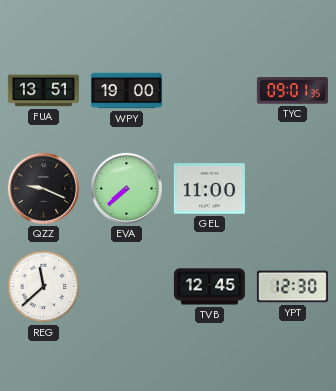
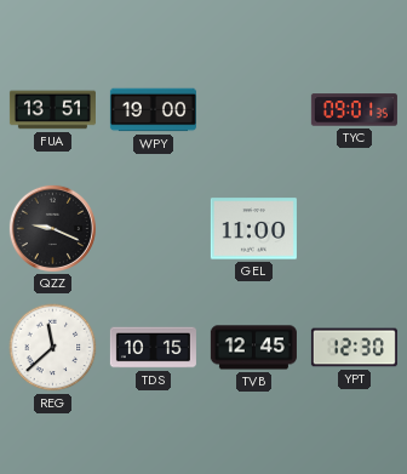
EVA: 7:38 -> none (126, 188)
TDS: none -> 10:15 (153, 348)
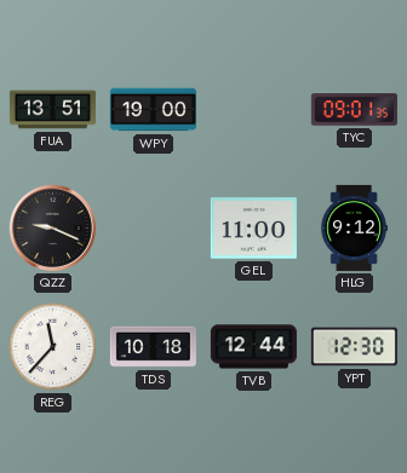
HLG: none -> 9:12 (354, 227)
REG: 11:38 -> 11:37 (53, 347)
TDS: 10:15 -> 10:18 (153, 347)
TVB: 12:45 -> 12:44 (253, 347)
